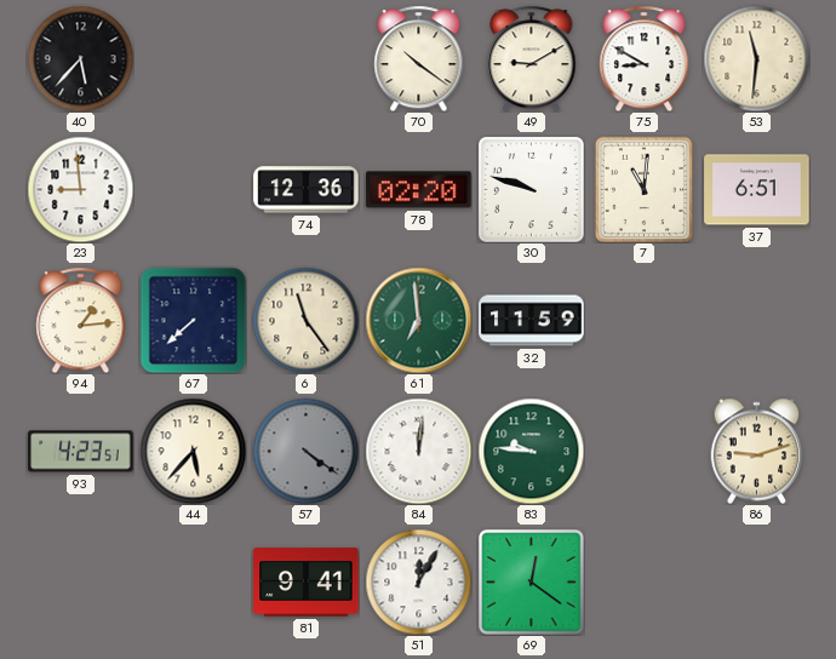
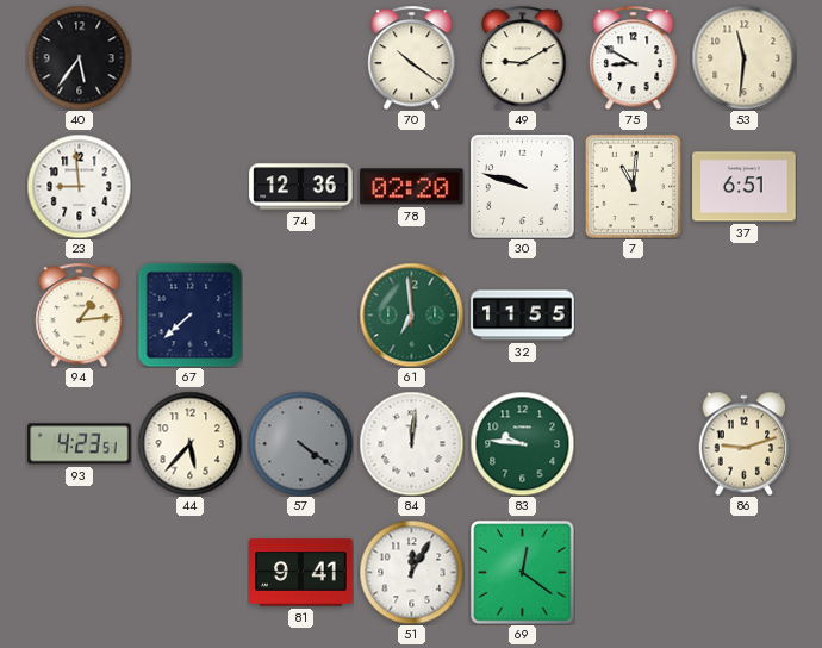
40: 5:37 -> 5:36 (79, 57)
6: 11:24 -> none (305, 320)
32: 11:59 -> 11:55 (523, 316)
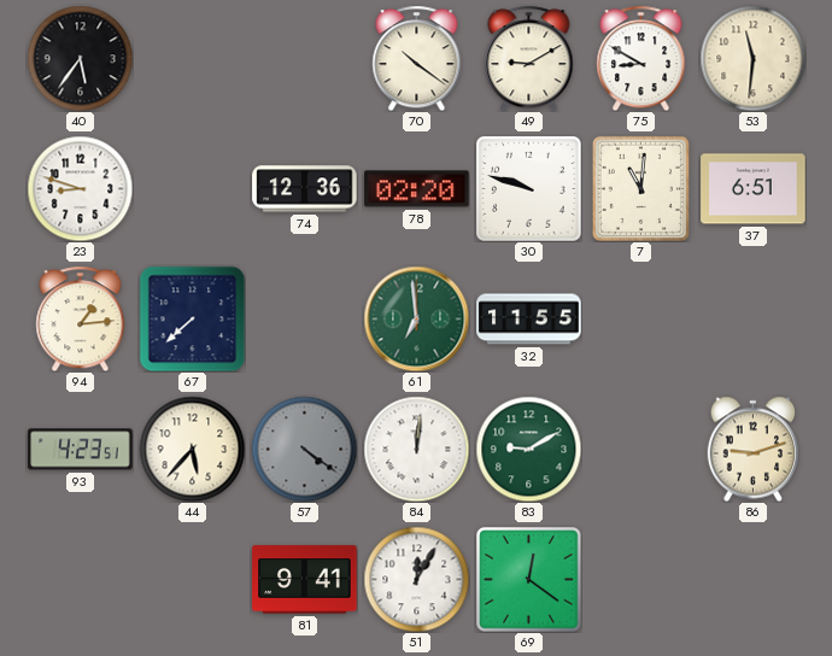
23: 8:59 -> 8:48 (80, 188)
83: 9:46 -> 9:10 (528, 449)
